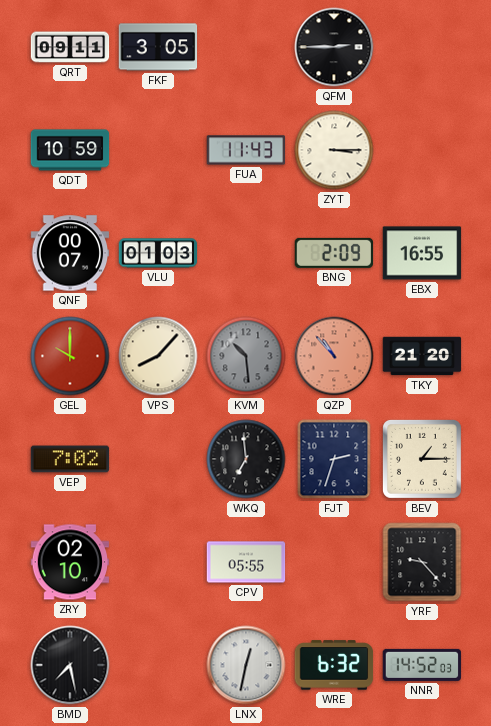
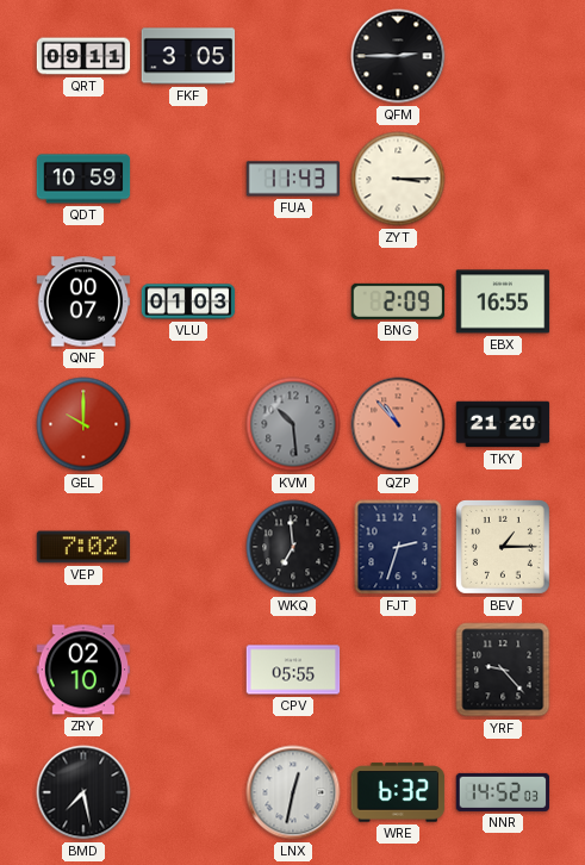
VPS: 8:07 -> none (158, 356)
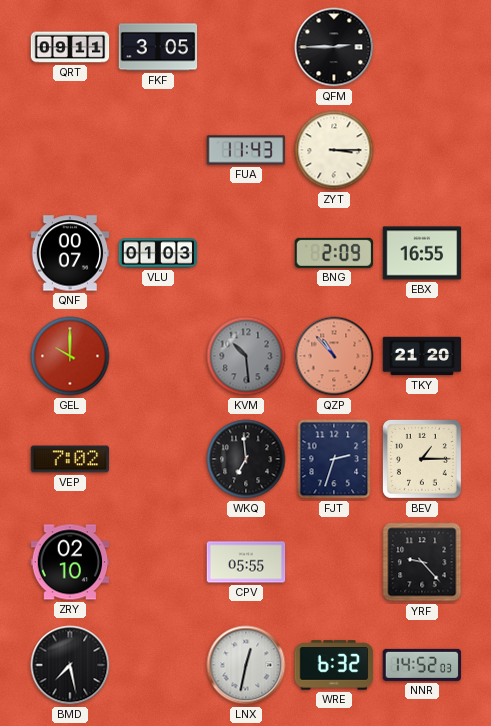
QDT: 10:59 -> none (83, 179)
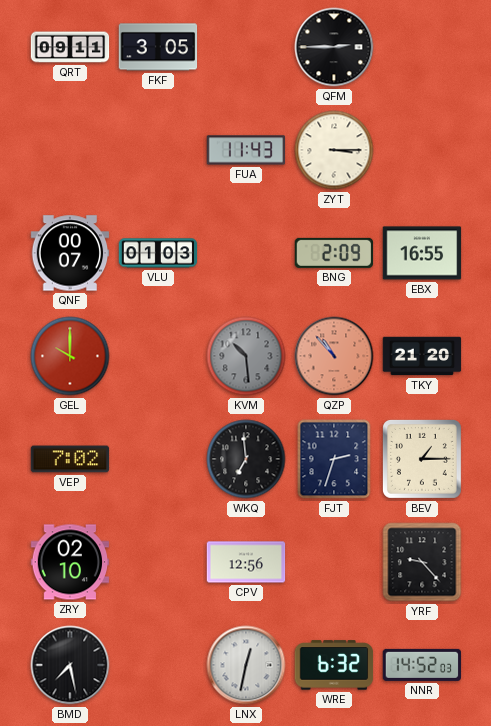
CPV: 05:55 -> 12:56 (246, 562)
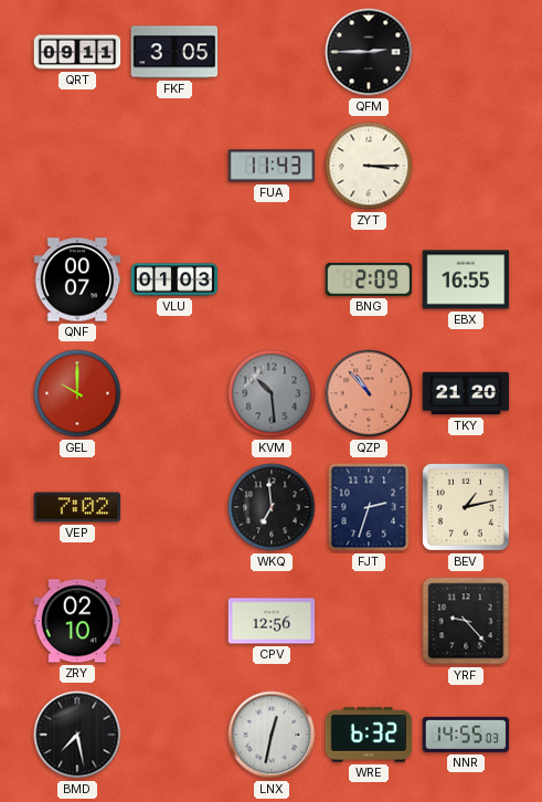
BEV: 1:15 -> 1:13 (466, 507)
NNR: 14:52 -> 14:55 (466, 735)
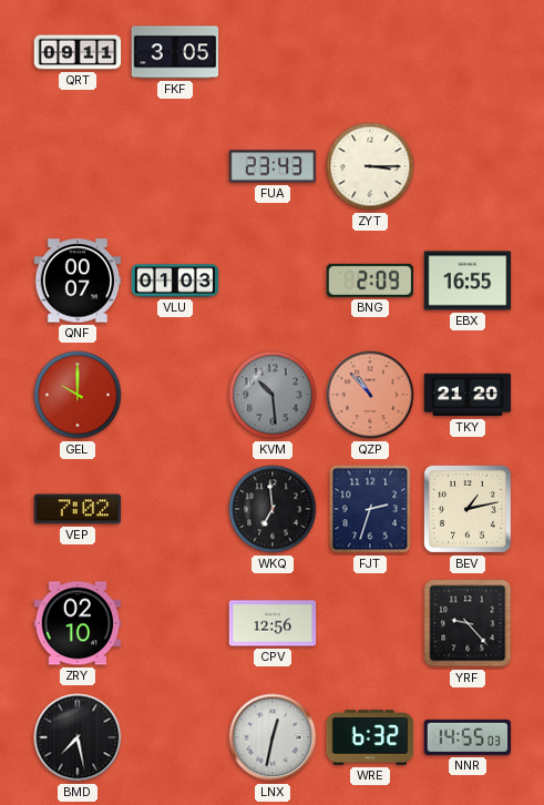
QFM: 2:45 -> none (369, 52)
FUA: 11:43 -> 23:43 (273, 166)
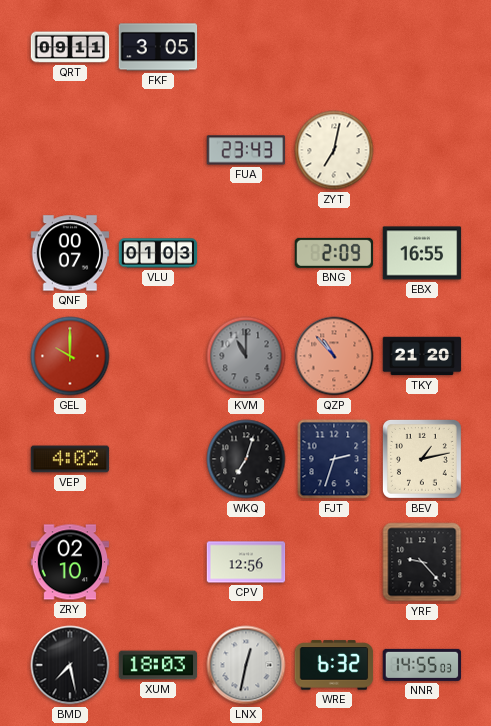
ZYT: 3:15 -> 7:02 (334, 150)
KVM: 10:29 -> 11:00 (246, 356)
VEP: 7:02 -> 4:02 (70, 459)
WKQ: 6:59 -> 7:03 (246, 459)
XUM: none -> 18:03 (158, 665)
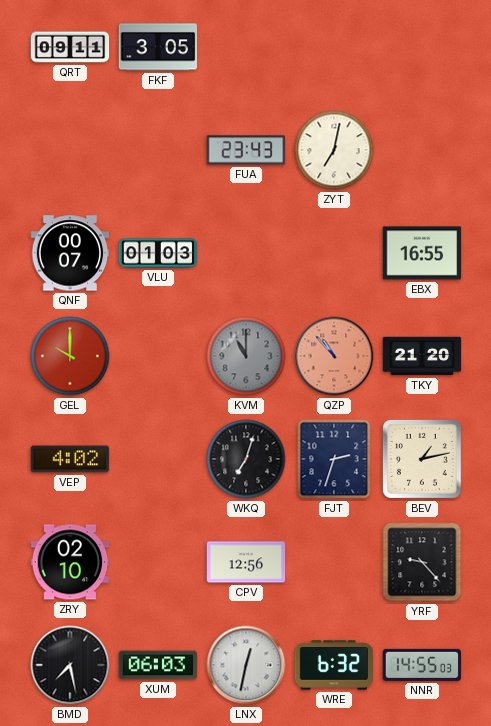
BNG: 2:09 -> none (334, 253)
XUM: 18:03 -> 06:03 (158, 665)
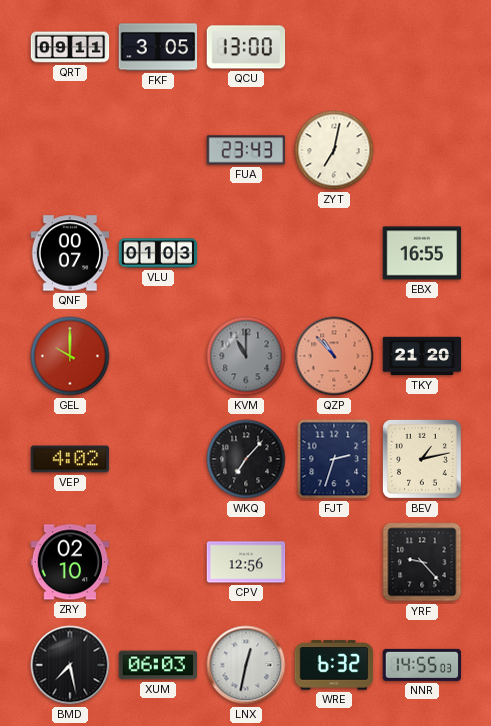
QCU: none -> 13:00 (246, 47)
WKQ: 7:03 -> 7:07 (246, 459)
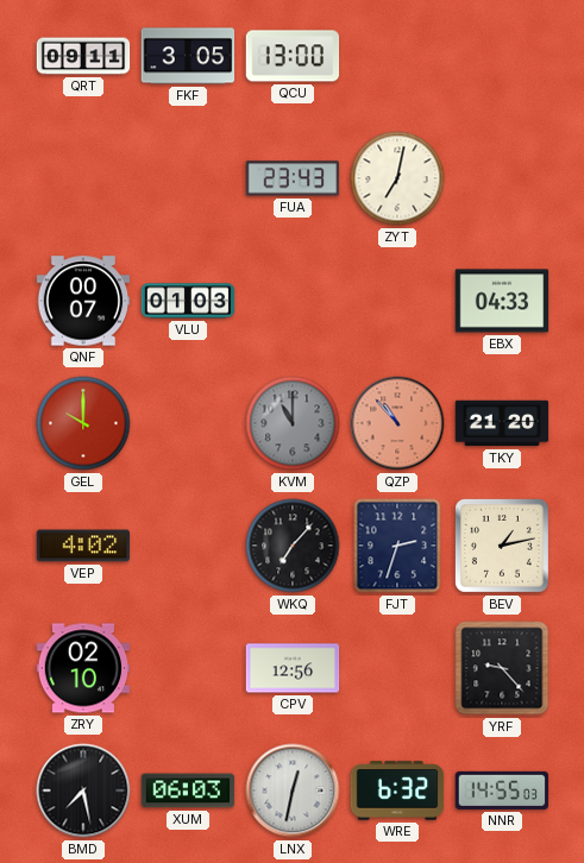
EBX: 16:55 -> 04:33 (502, 301)
